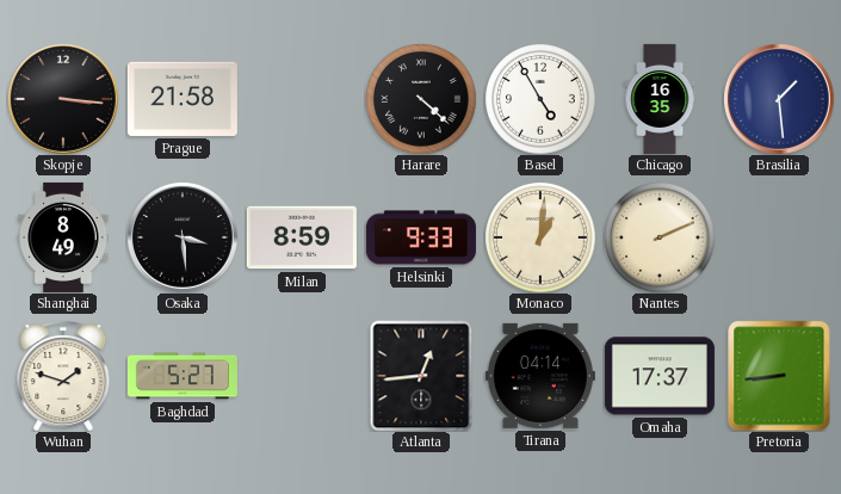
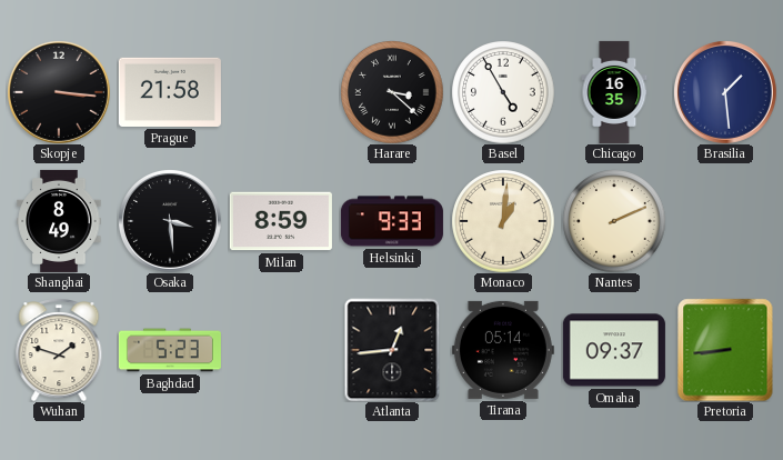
Harare: 4:22 -> 3:22 (392, 92)
Baghdad: 5:27 -> 5:23 (170, 350)
Tirana: 04:14 -> 05:14 (503, 350)
Omaha: 17:37 -> 09:37 (614, 350)
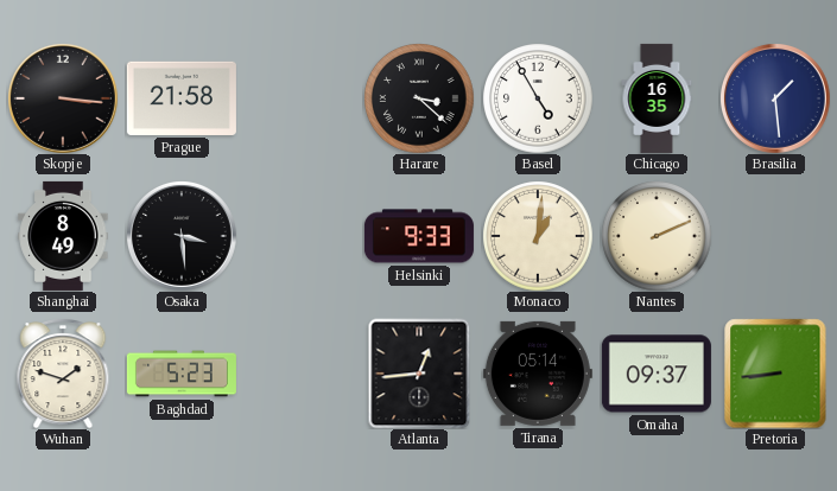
Milan: 8:59 -> none (281, 221)
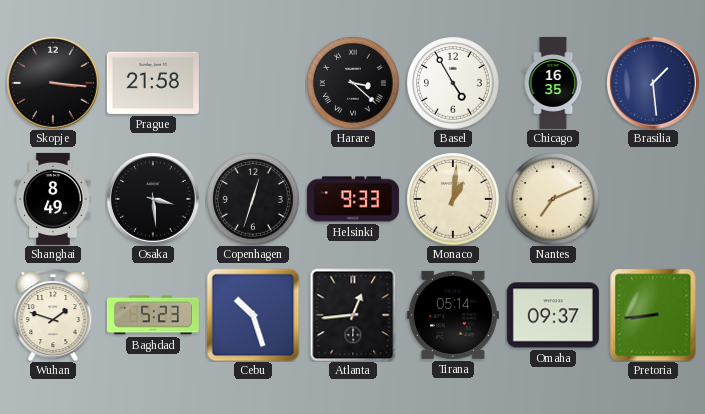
Copenhagen: none -> 12:33 (253, 199)
Nantes: 2:11 -> 7:11 (553, 199)
Cebu: none -> 10:27 (253, 315)
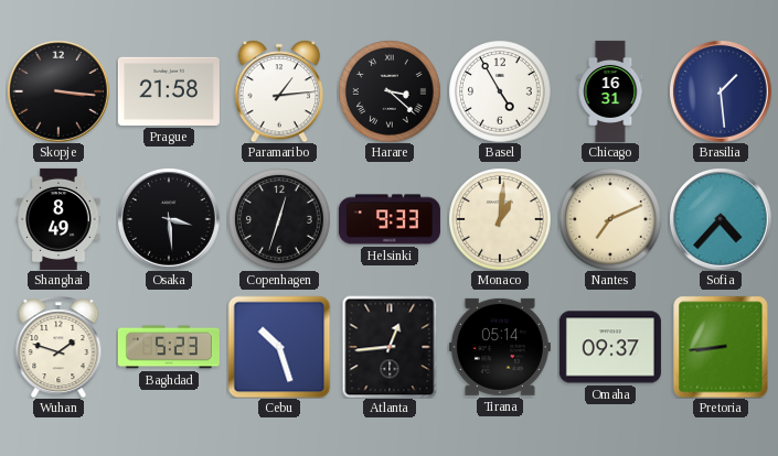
Paramaribo: none -> 1:14 (279, 91)
Chicago: 16:35 -> 16:31 (610, 91)
Sofia: none -> 4:37 (721, 219)
